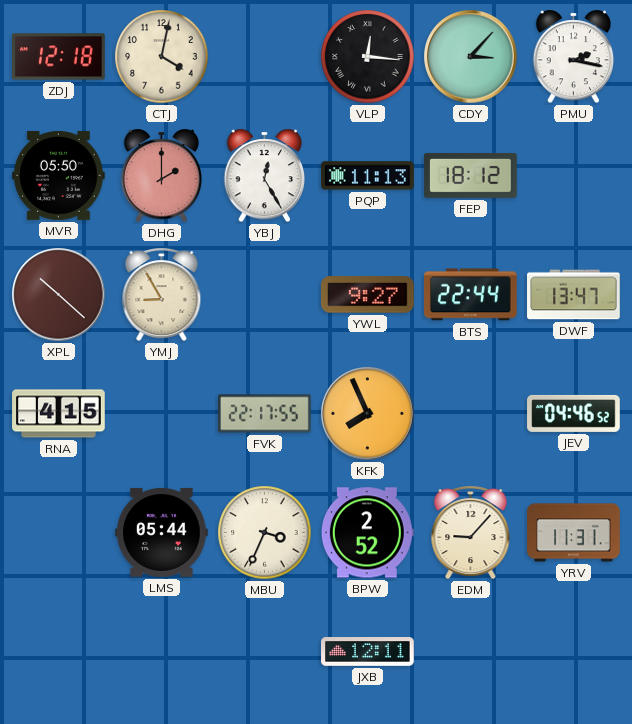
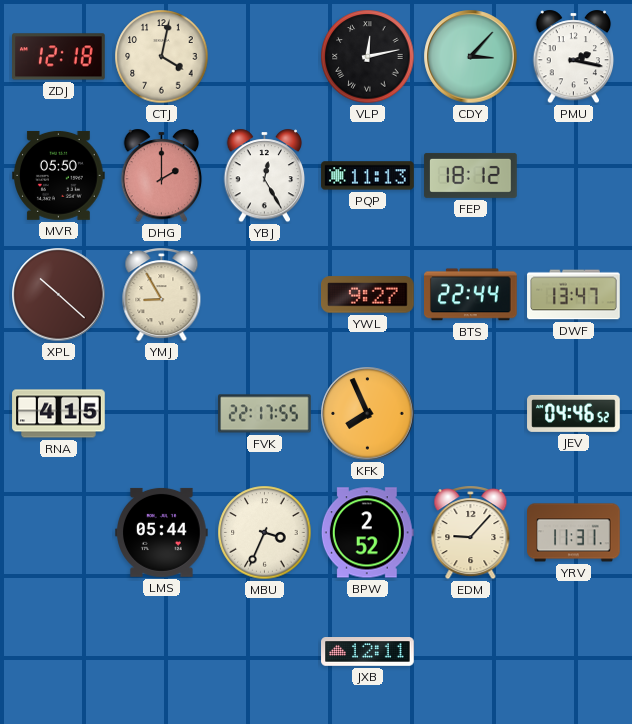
VLP: 12:16 -> 12:13 (368, 57)
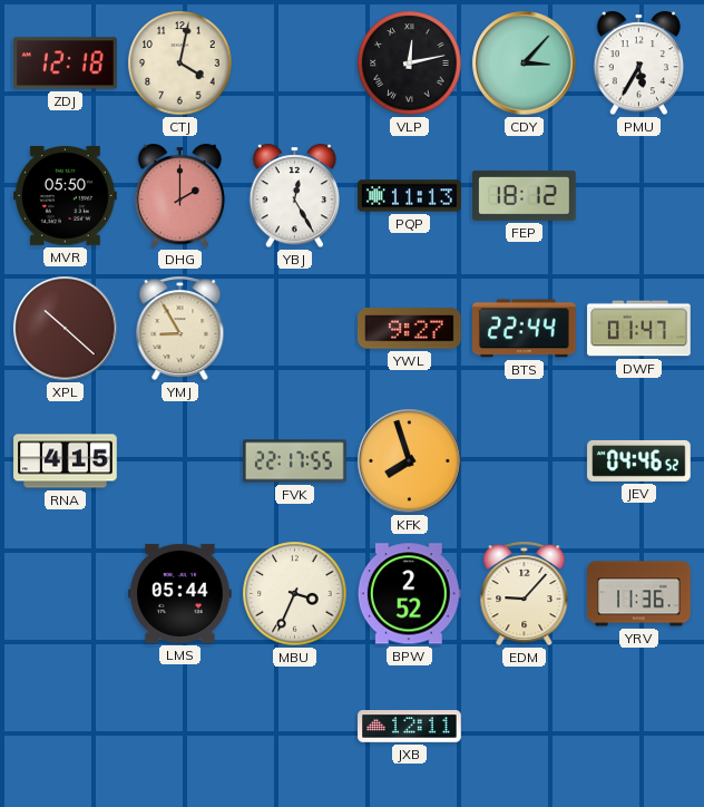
PMU: 2:17 -> 5:35 (639, 64)
DWF: 13:47 -> 01:47 (639, 329)
KFK: 7:56 -> 7:57 (410, 461)
YRV: 11:31 -> 11:36 (639, 594)
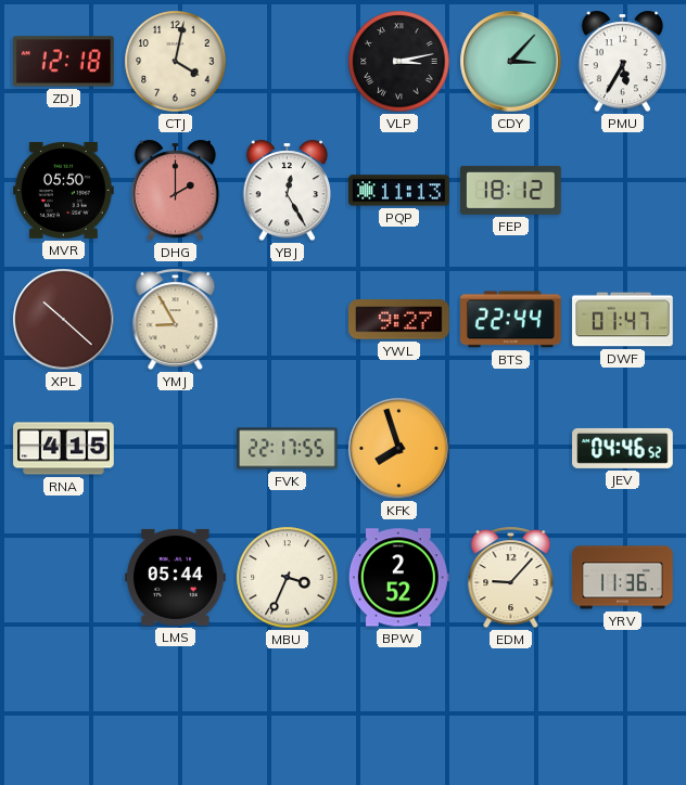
VLP: 12:13 -> 3:13 (399, 62)
JXB: 12:11 -> none (410, 727)
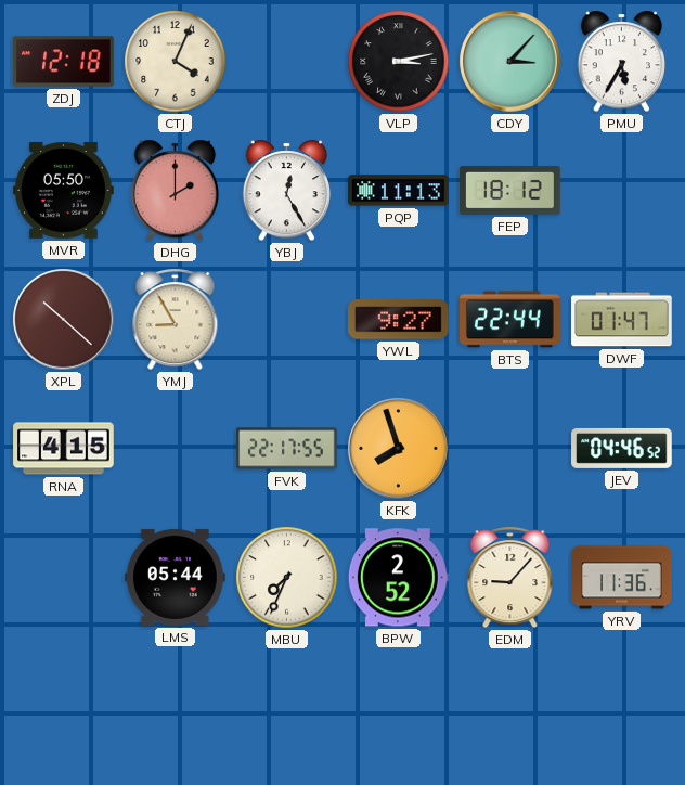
CTJ: 4:02 -> 4:04 (176, 62)
MBU: 3:34 -> 7:34 (287, 578)
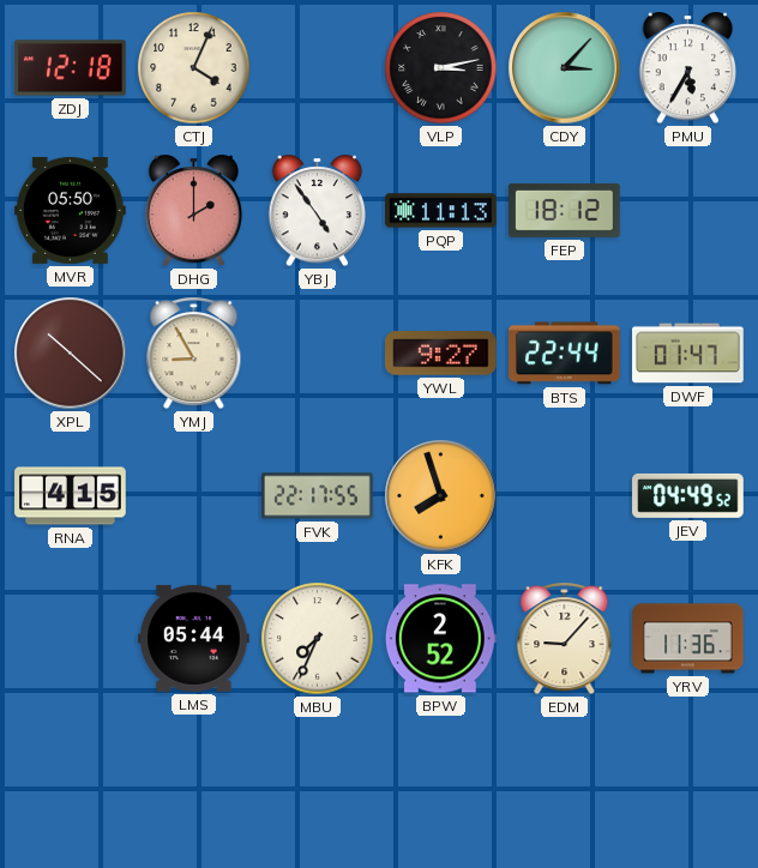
YBJ: 12:25 -> 4:54 (318, 211)
JEV: 04:46 -> 04:49 (688, 495)
